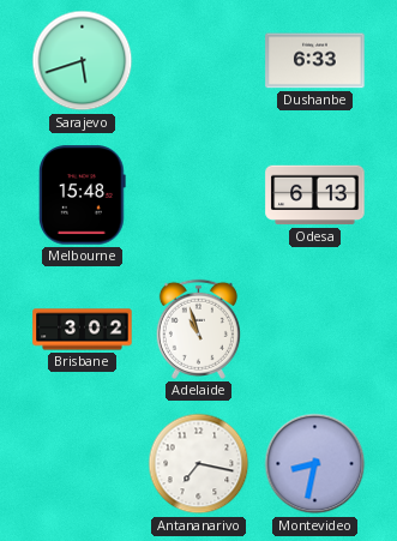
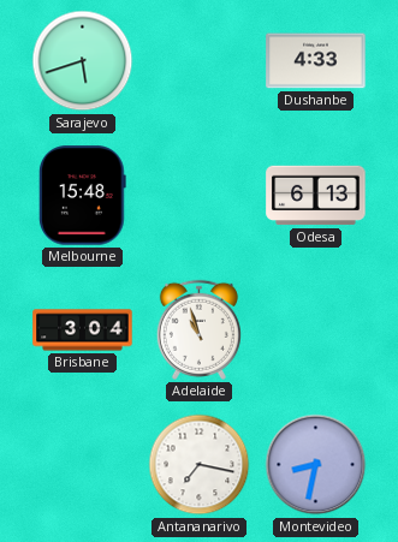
Dushanbe: 6:33 -> 4:33 (316, 61)
Brisbane: 3:02 -> 3:04 (83, 330)
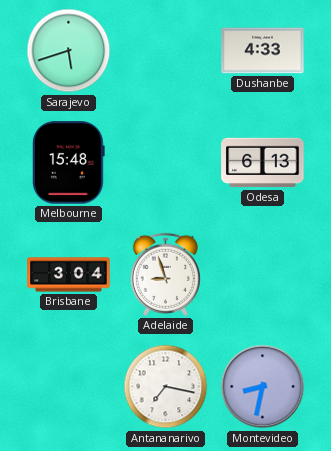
Adelaide: 10:57 -> 8:57 (165, 274)
